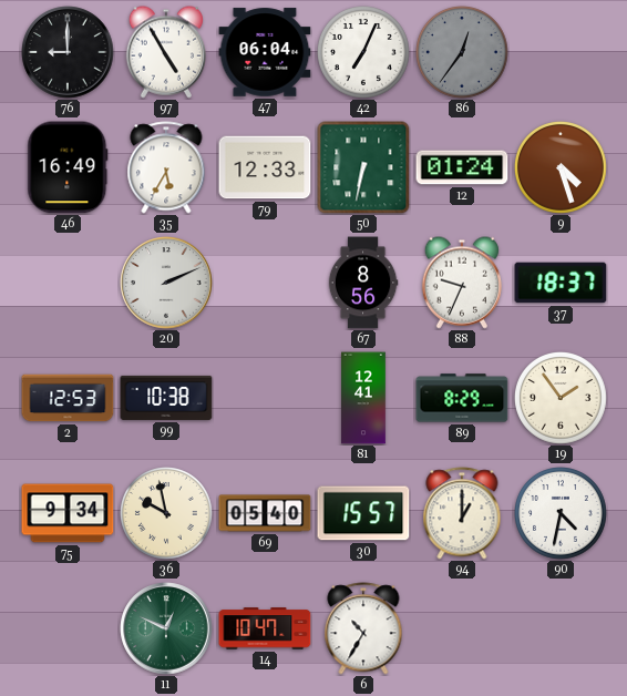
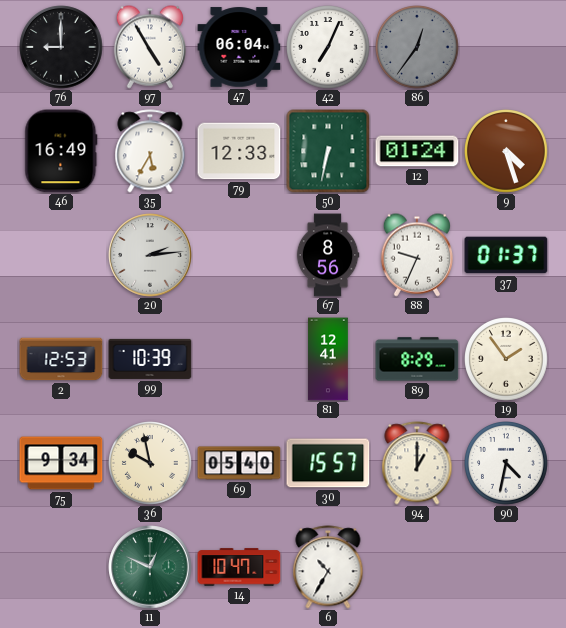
20: 2:11 -> 2:14 (150, 255)
37: 18:37 -> 01:37 (506, 255)
99: 10:38 -> 10:39 (150, 359)
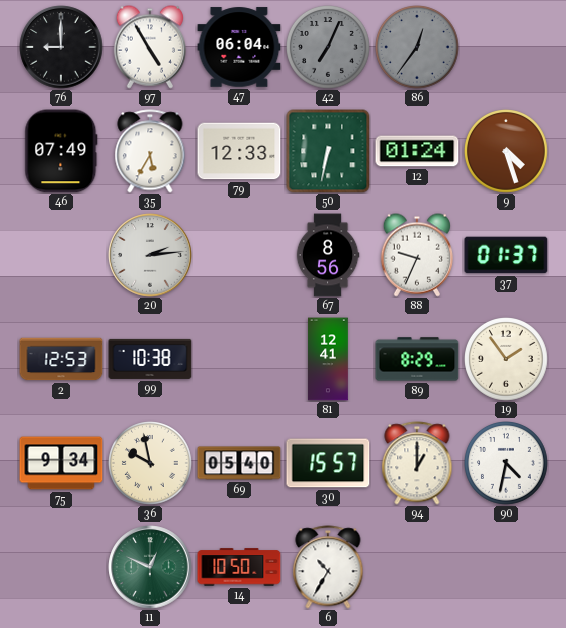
42 dial: white -> grey (329, 48)
46: 16:49 -> 07:49 (61, 151)
99: 10:39 -> 10:38 (150, 359)
14: 10:47 -> 10:50 (239, 567)
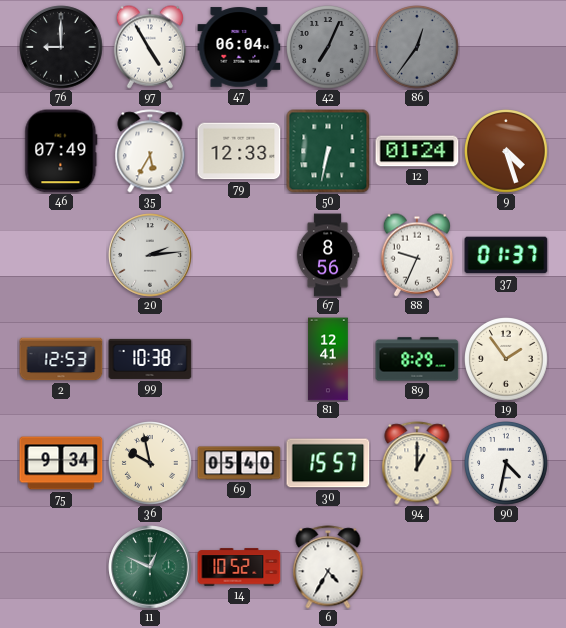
14: 10:50 -> 10:52 (239, 567)
6: 10:35 -> 4:35 (328, 567)
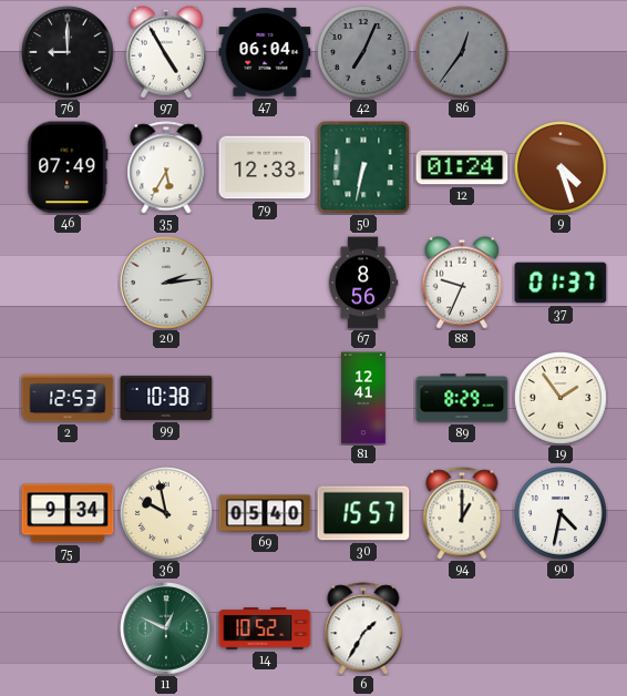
6: 4:35 -> 1:35 (363, 628)
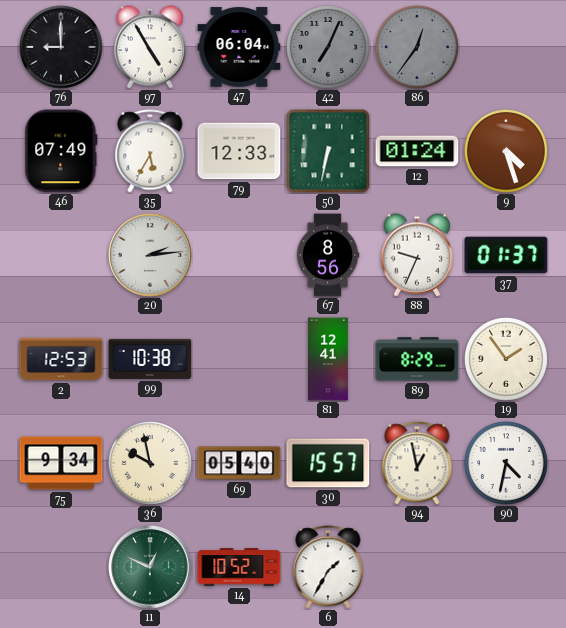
94: 1:00 -> 12:58 (417, 463)
